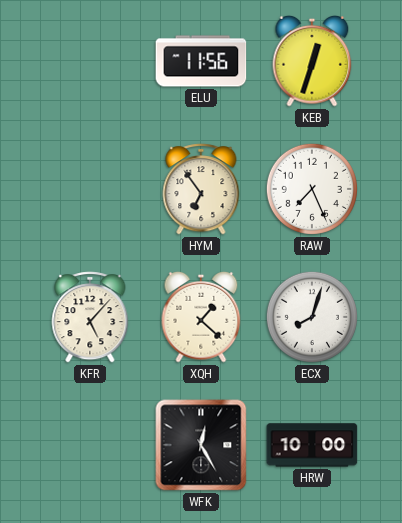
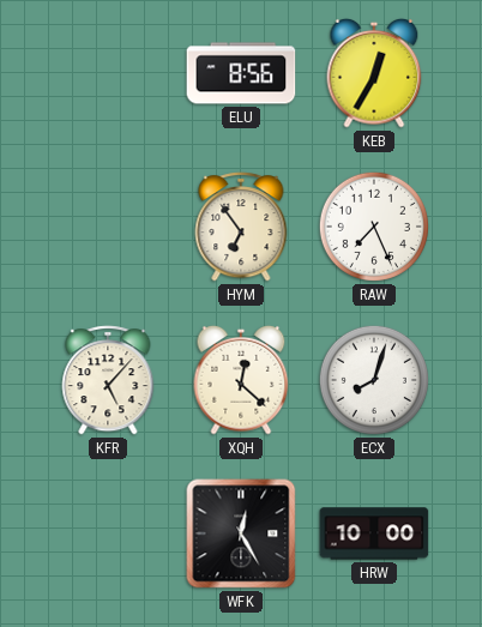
ELU: 11:56 -> 8:56 (241, 73)
KEB: 12:33 -> 12:35 (374, 73)
XQH: 1:22 -> 12:22 (241, 380)
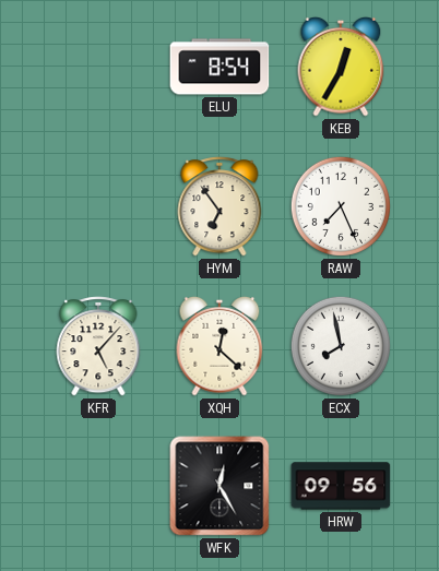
ELU: 8:56 -> 8:54 (220, 67)
ECX: 8:03 -> 7:58 (341, 346)
HRW: 10:00 -> 09:56 (341, 486)
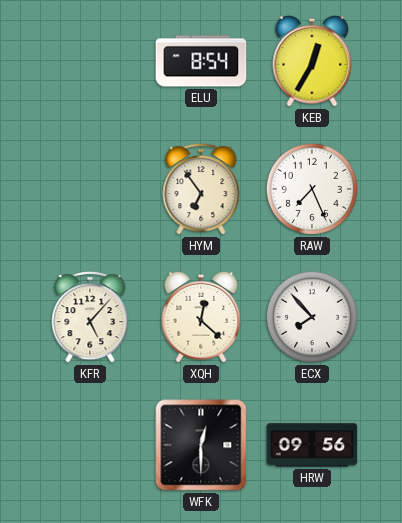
ECX: 7:58 -> 7:53 (312, 317)
WFK: 12:25 -> 12:30 (201, 445)
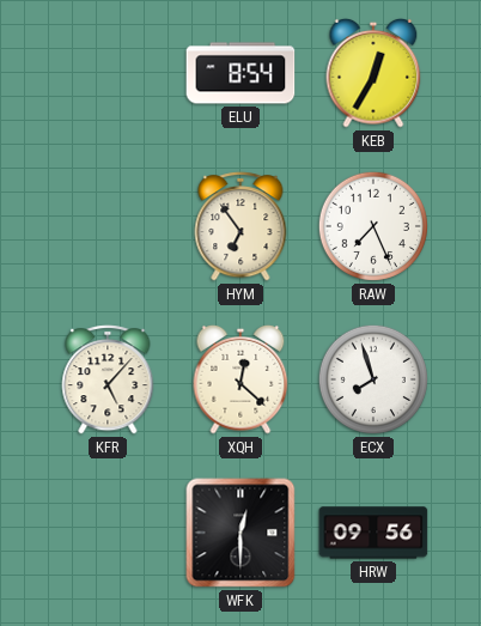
ECX: 7:53 -> 7:57 (373, 379)
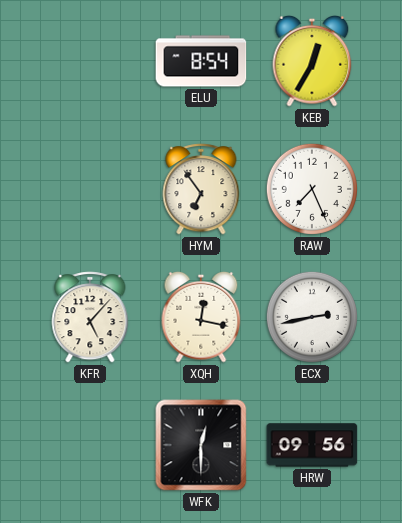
XQH: 12:22 -> 12:17 (201, 317)
ECX: 7:57 -> 2:43 (312, 317)
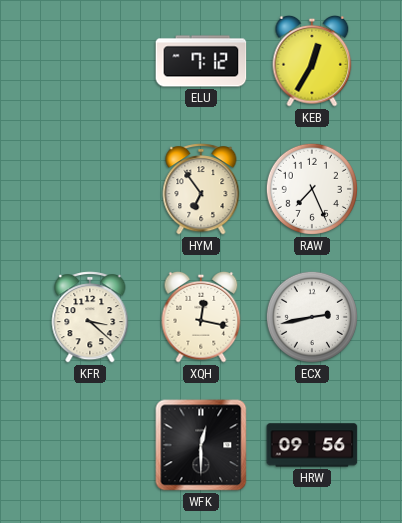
ELU: 8:54 -> 7:12 (201, 61)
KFR: 5:07 -> 3:22 (90, 317)
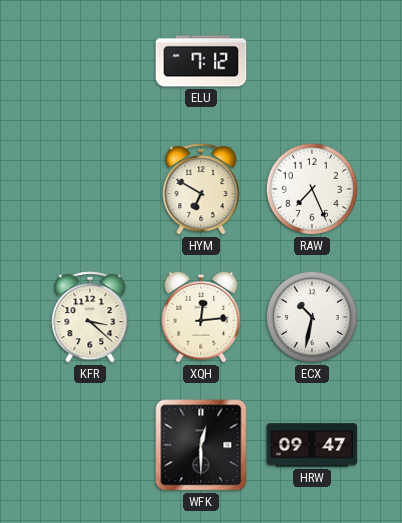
KEB: 12:35 -> none (312, 61)
HYM: 6:54 -> 6:50 (201, 189)
XQH: 12:17 -> 12:14 (201, 317)
ECX: 2:43 -> 10:32 (312, 317)
HRW: 09:56 -> 09:47 (312, 445)
